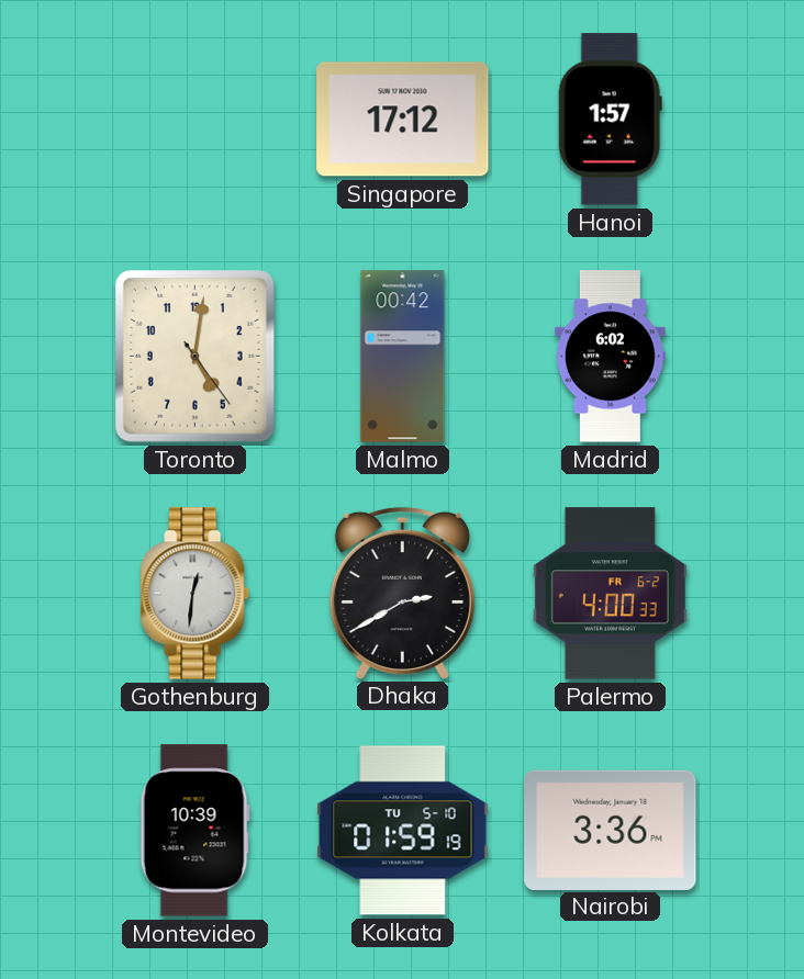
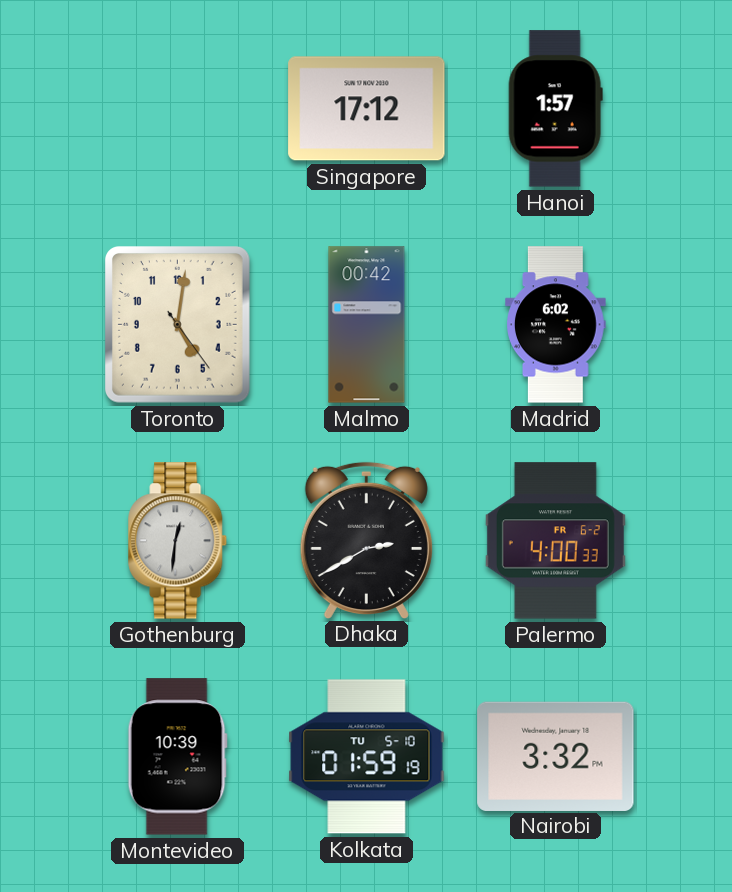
Nairobi: 3:36 -> 3:32 (556, 756)
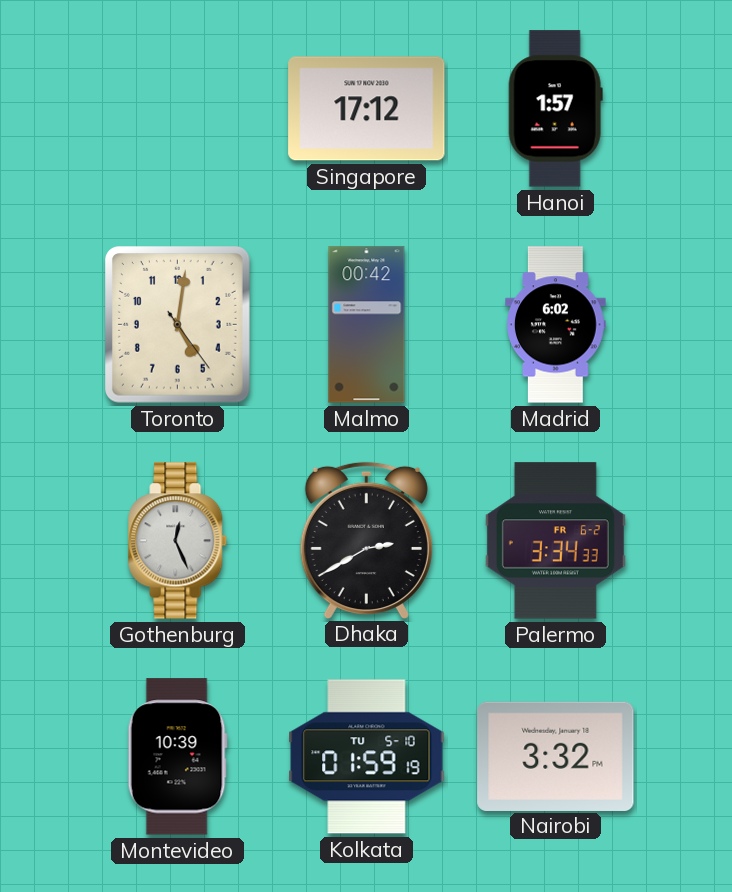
Gothenburg: 12:31 -> 12:26 (178, 541)
Palermo: 4:00 -> 3:34 (555, 541)
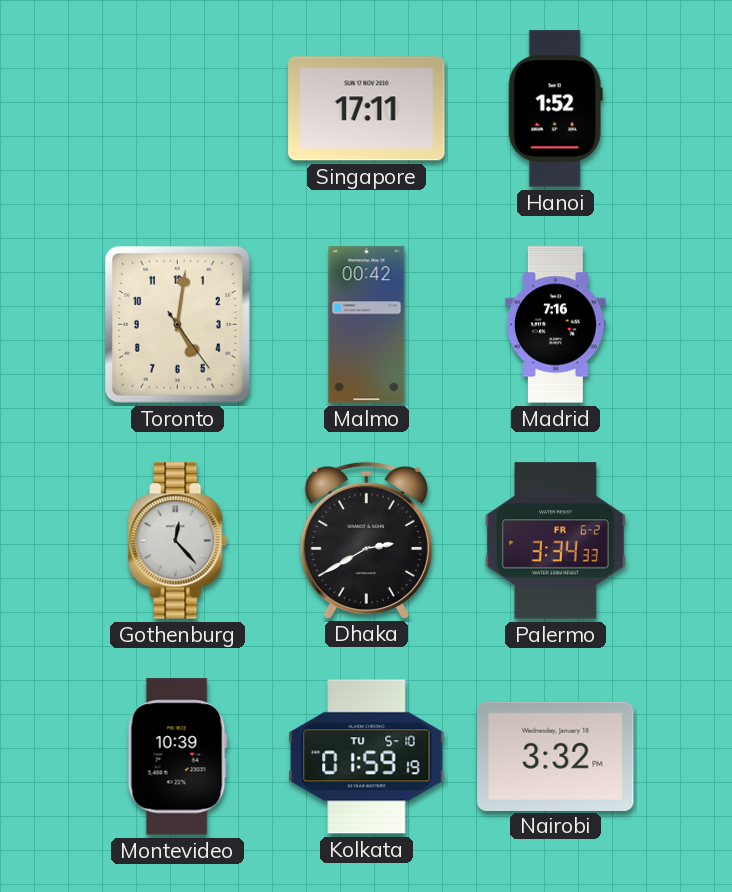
Singapore: 17:12 -> 17:11 (367, 109)
Hanoi: 1:57 -> 1:52 (555, 109)
Madrid: 6:02 -> 7:16 (556, 325)
Gothenburg: 12:26 -> 12:23 (178, 541)
